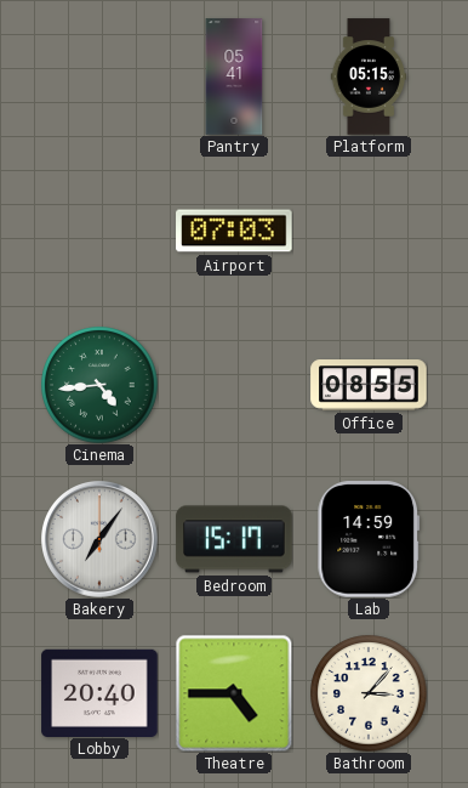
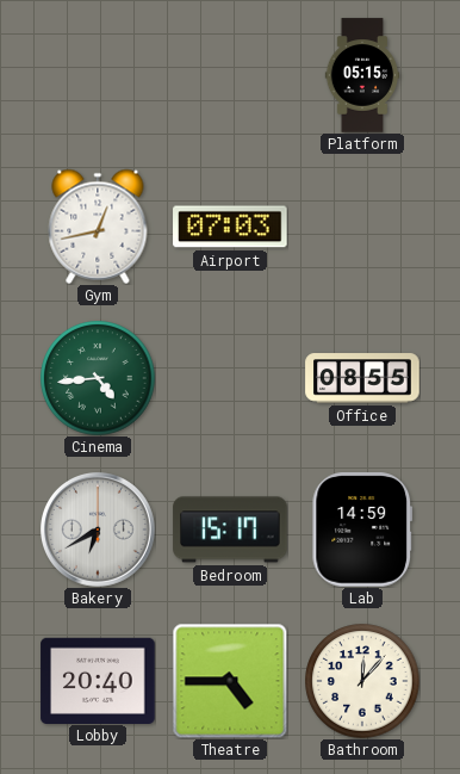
Pantry: 05:41 -> none (234, 76)
Gym: none -> 12:43 (98, 227)
Bakery: 7:06 -> 6:40 (99, 531)
Bathroom: 3:07 -> 12:07 (362, 681)
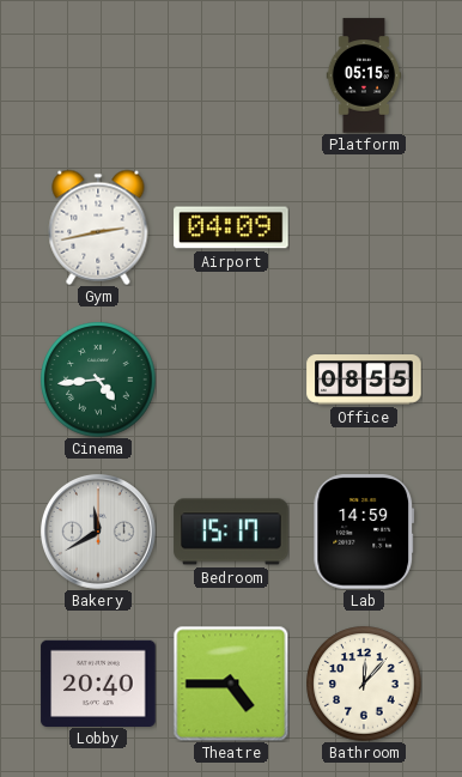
Gym: 12:43 -> 2:43 (98, 227)
Airport: 07:03 -> 04:09 (231, 227)
Bakery: 6:40 -> 11:40 (99, 533)
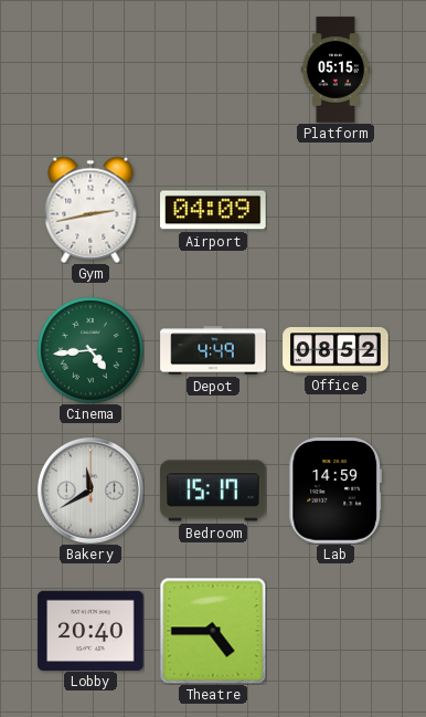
Depot: none -> 4:49 (213, 350)
Office: 08:55 -> 08:52 (336, 350)
Bathroom: 12:07 -> none (364, 684)
